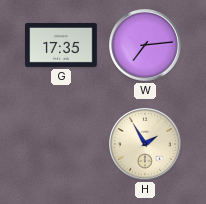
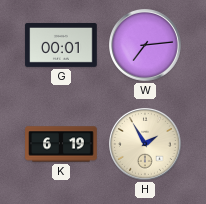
G: 17:35 -> 00:01 (61, 45)
K: none -> 6:19 (61, 144)
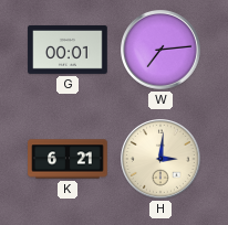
K: 6:19 -> 6:21 (68, 159)
H: 1:55 -> 3:01 (162, 160)
